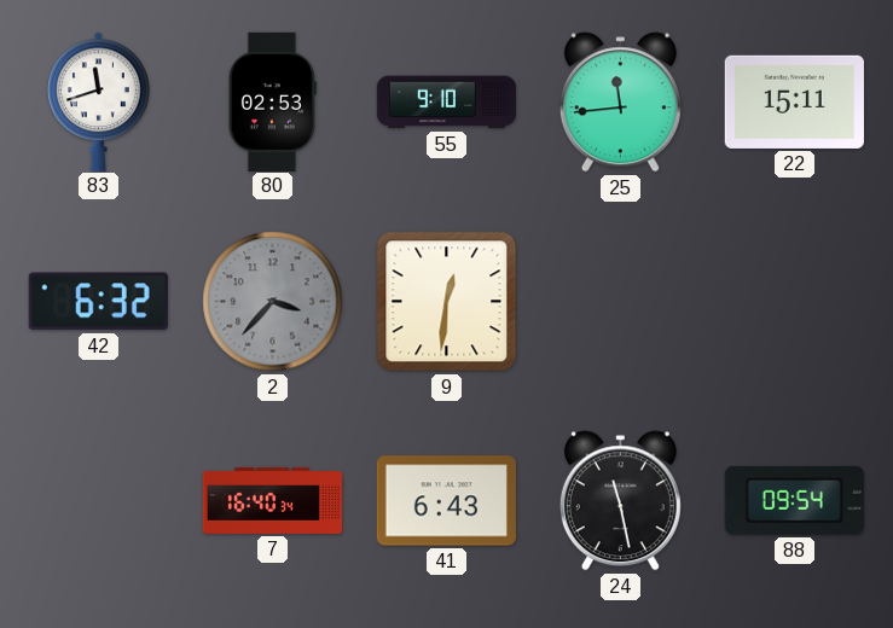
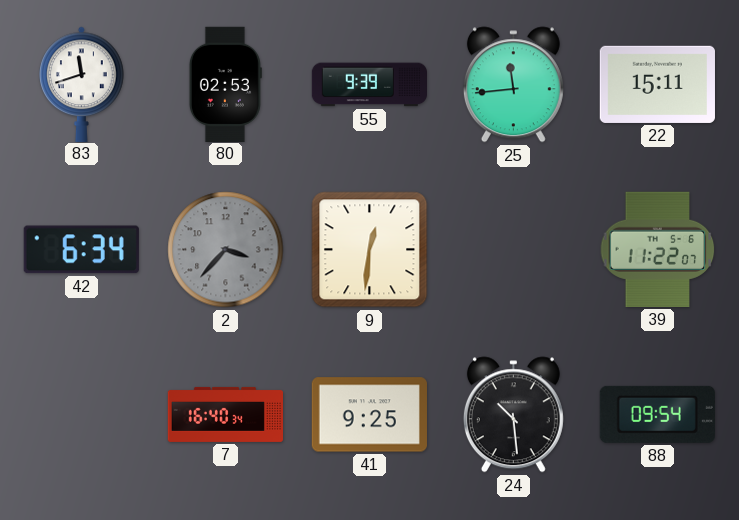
55: 9:10 -> 9:39 (369, 85)
42: 6:32 -> 6:34 (81, 250)
39: none -> 11:22 (658, 249)
41: 6:43 -> 9:25 (369, 415)
24: 11:28 -> 10:29 (513, 415)
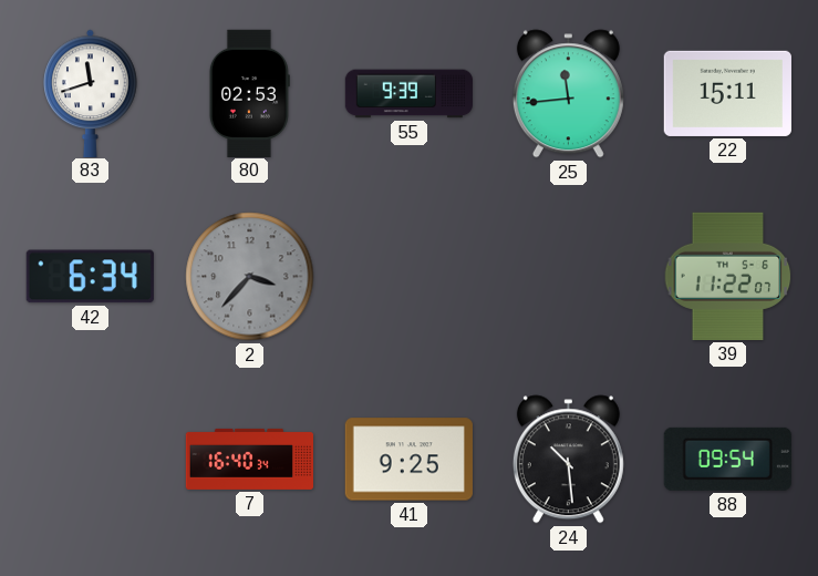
9: 12:31 -> none (370, 250)
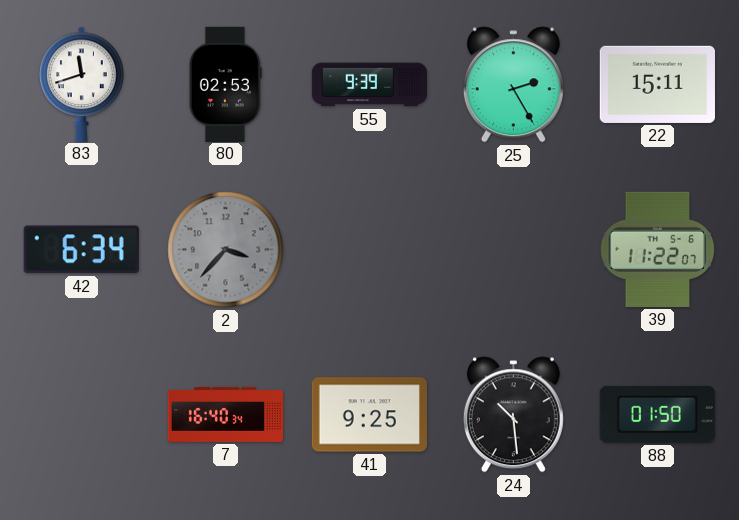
25: 11:44 -> 2:25 (513, 85)
88: 09:54 -> 01:50 (657, 414)
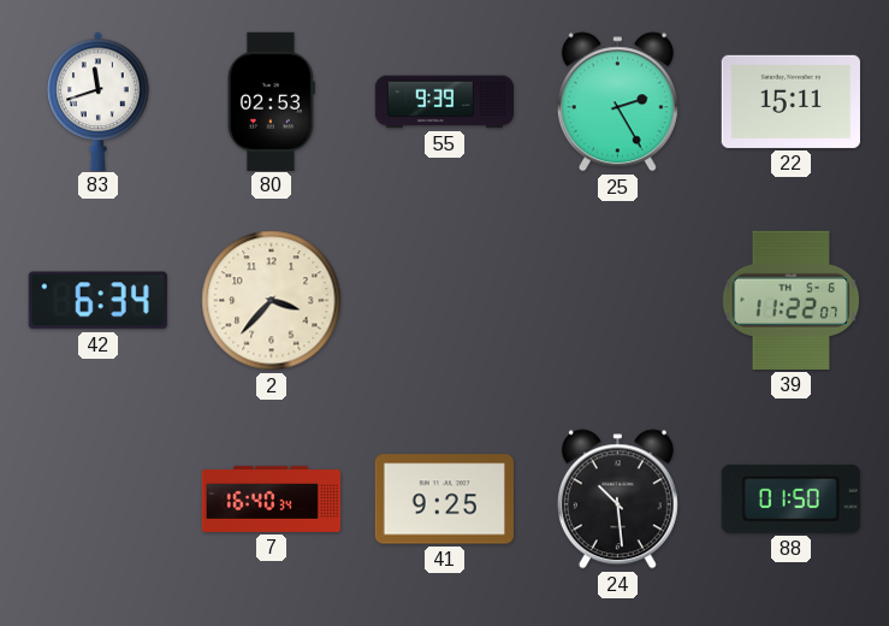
2 dial: grey -> cream (272, 301)
